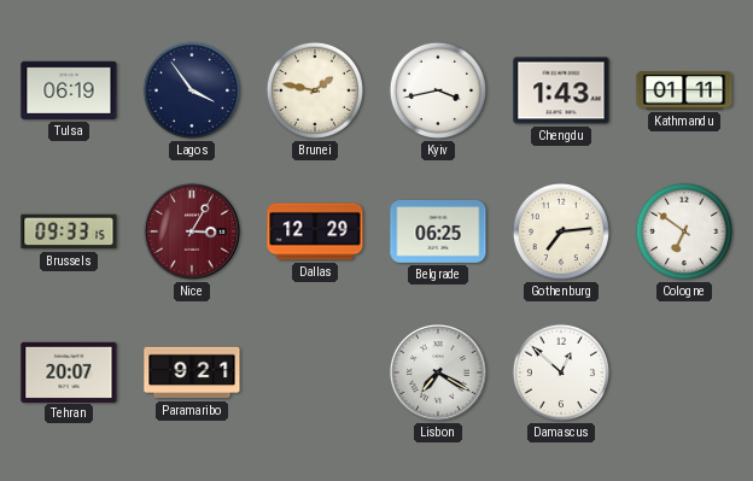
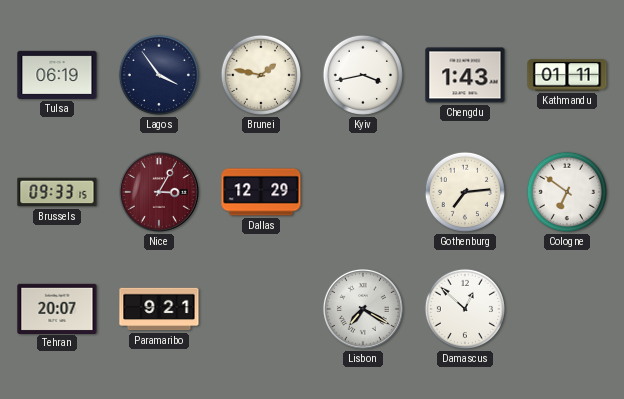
Belgrade: 06:25 -> none (438, 231)
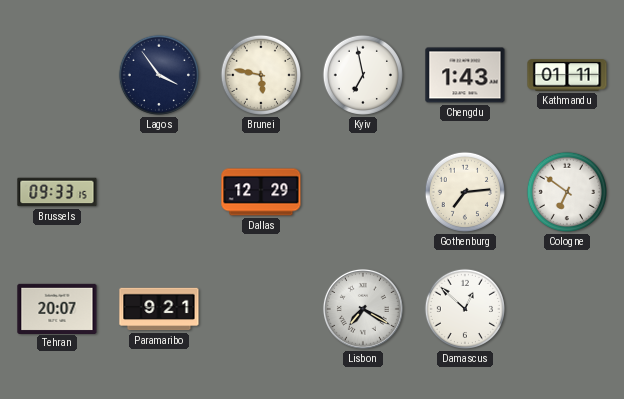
Tulsa: 06:19 -> none (57, 75)
Brunei: 1:47 -> 5:47 (261, 75)
Kyiv: 3:43 -> 6:58 (363, 75)
Nice: 3:05 -> none (159, 192)
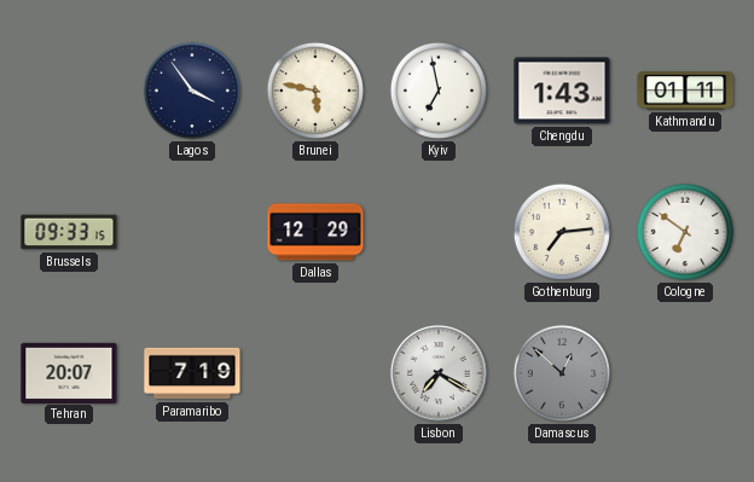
Paramaribo: 9:21 -> 7:19 (192, 373)
Damascus dial: white -> grey (562, 373)
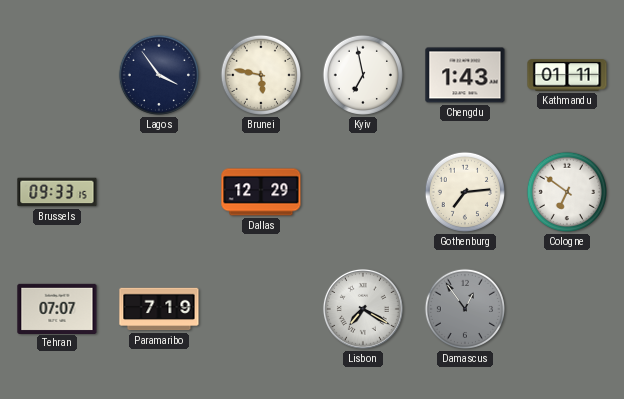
Tehran: 20:07 -> 07:07 (57, 308)
Damascus: 12:52 -> 12:54 (465, 309)
